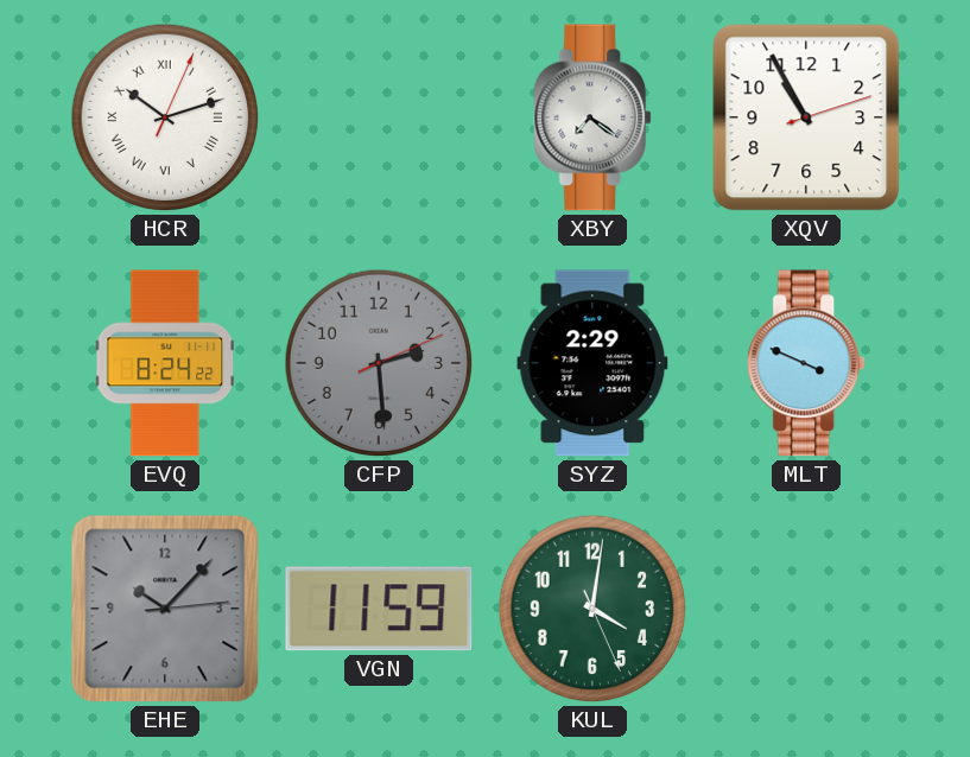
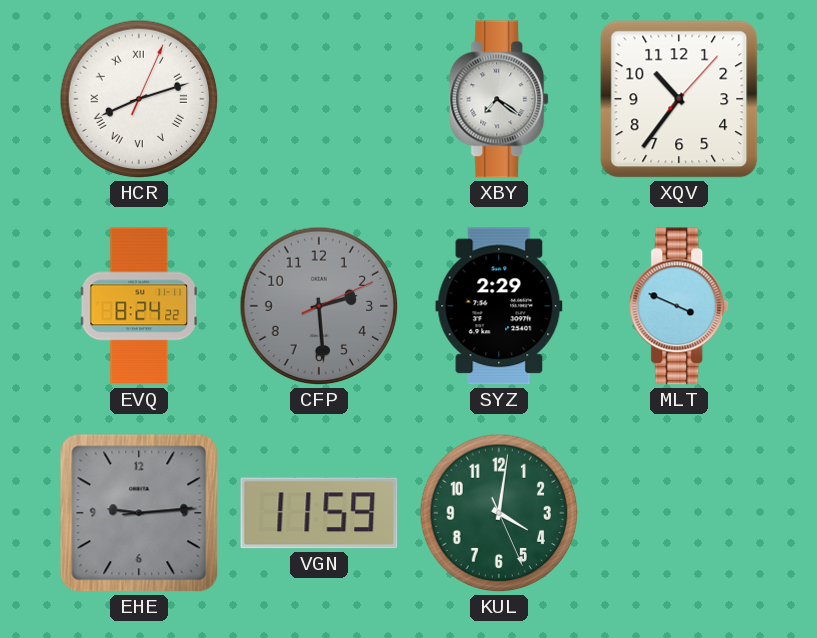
HCR: 10:12 -> 8:12 (139, 99)
XQV: 10:55 -> 10:36 (679, 99)
EHE: 10:07 -> 9:14 (139, 513)
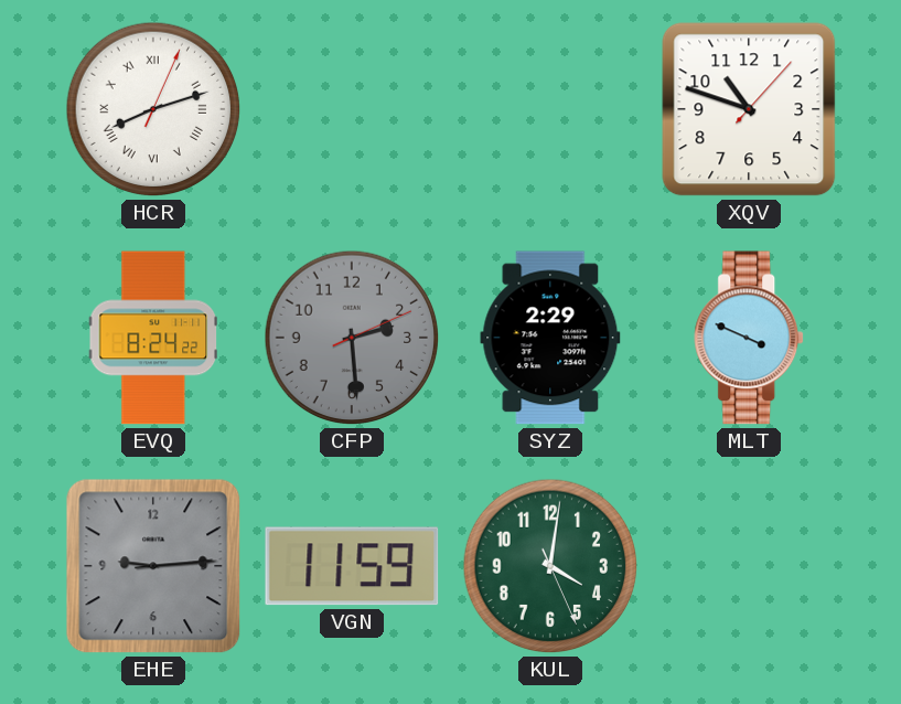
XBY: 7:21 -> none (500, 99)
XQV: 10:36 -> 10:48 (749, 109)
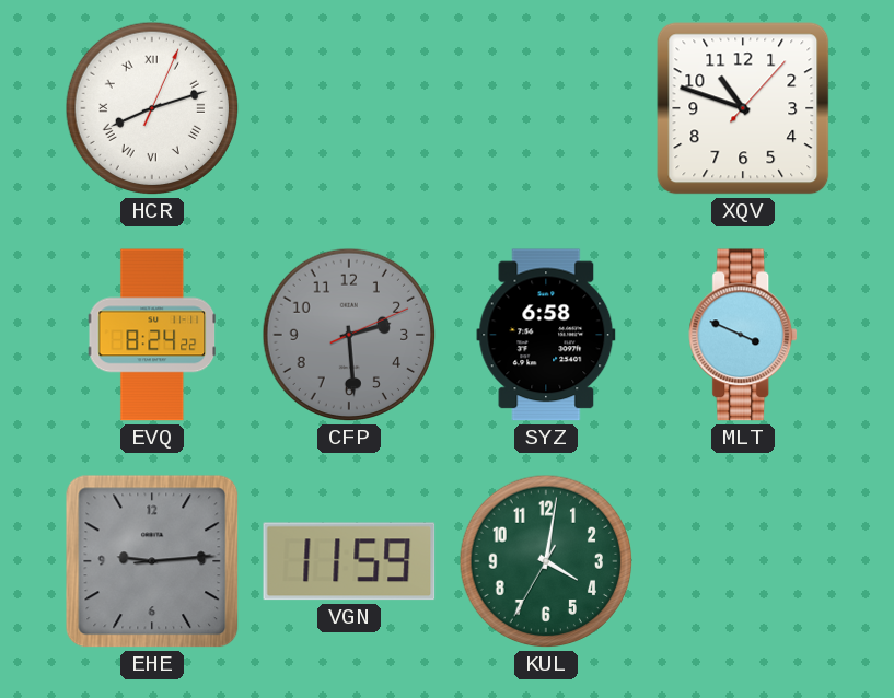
SYZ: 2:29 -> 6:58 (546, 335)
KUL: 4:01:26 -> 4:01:35 (546, 561)
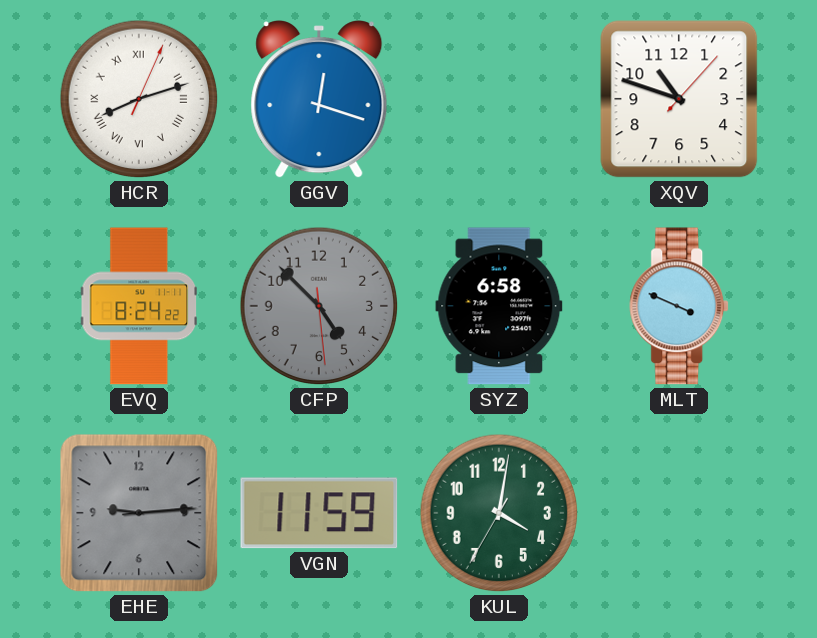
GGV: none -> 12:18 (319, 99)
CFP: 2:29 -> 4:52 (319, 306)
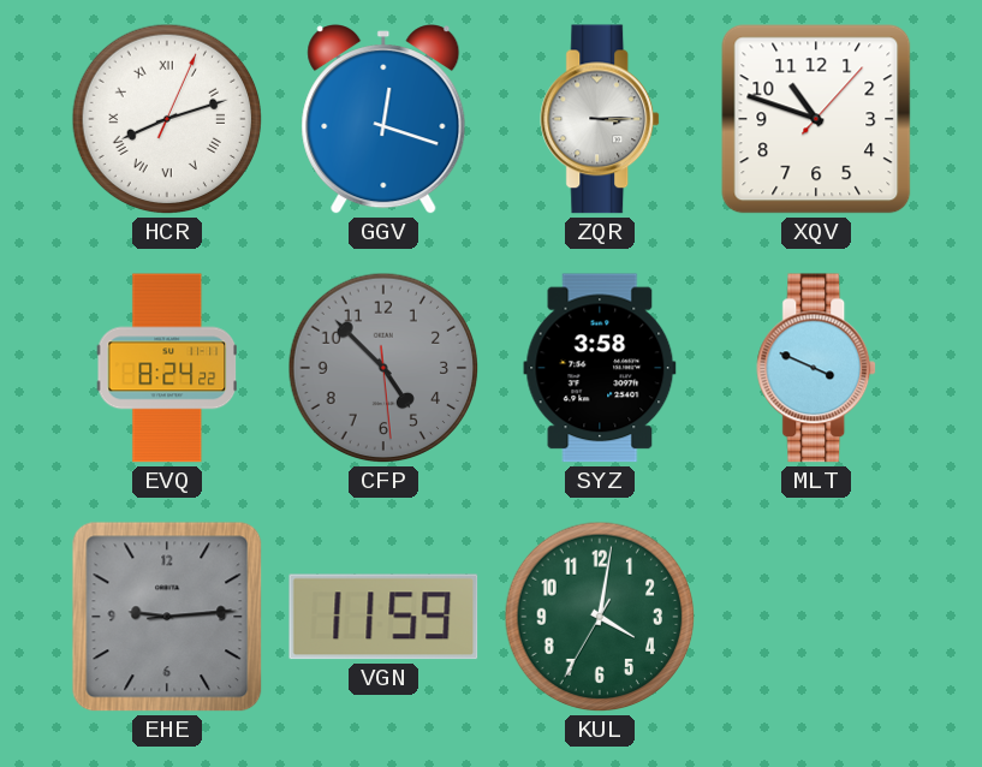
ZQR: none -> 3:15 (601, 119)
SYZ: 6:58 -> 3:58 (600, 368)
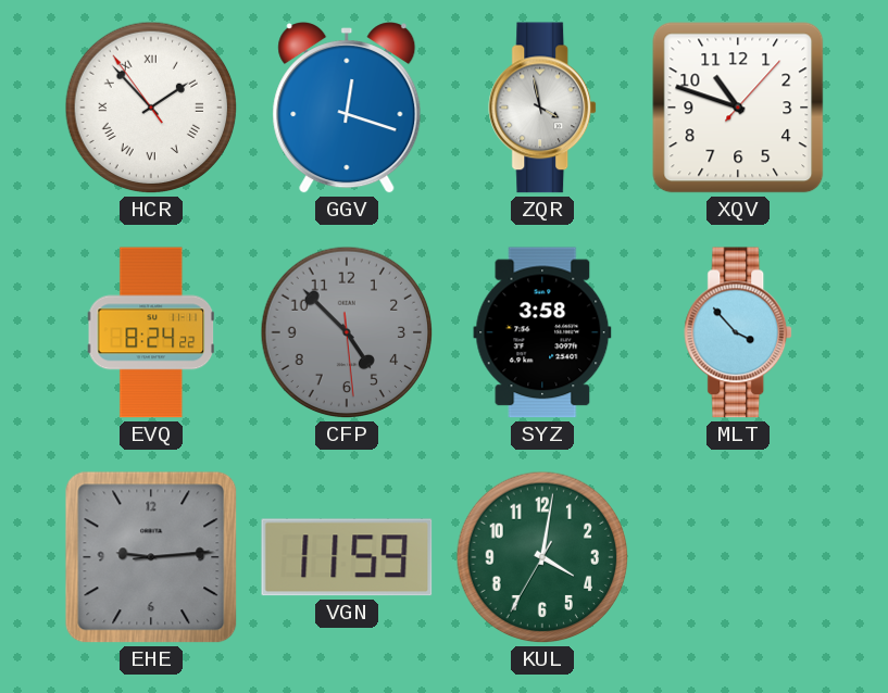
HCR: 8:12 -> 1:52 (151, 108)
ZQR: 3:15 -> 3:58 (543, 108)
MLT: 3:49 -> 3:53 (739, 332)
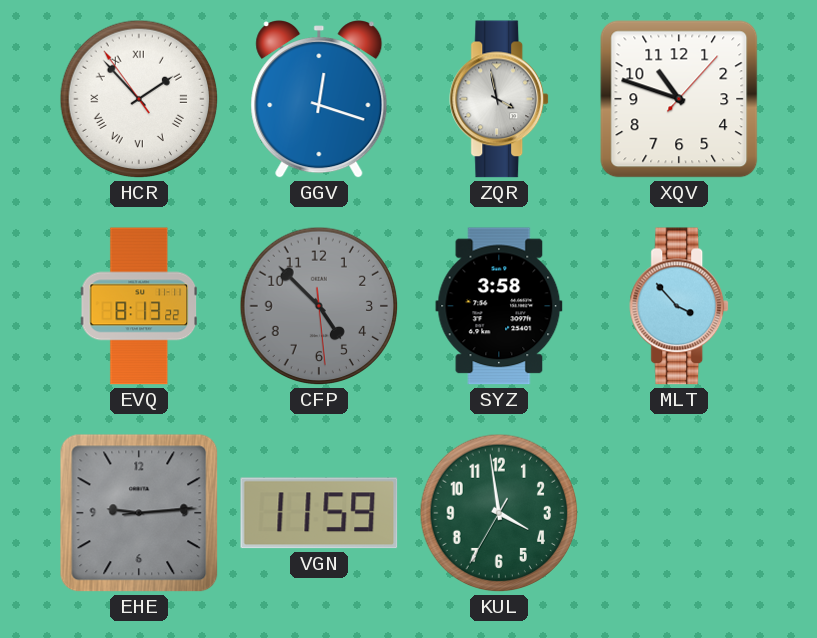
EVQ: 8:24 -> 8:13 (138, 306)
KUL: 4:01 -> 3:58 (499, 513)
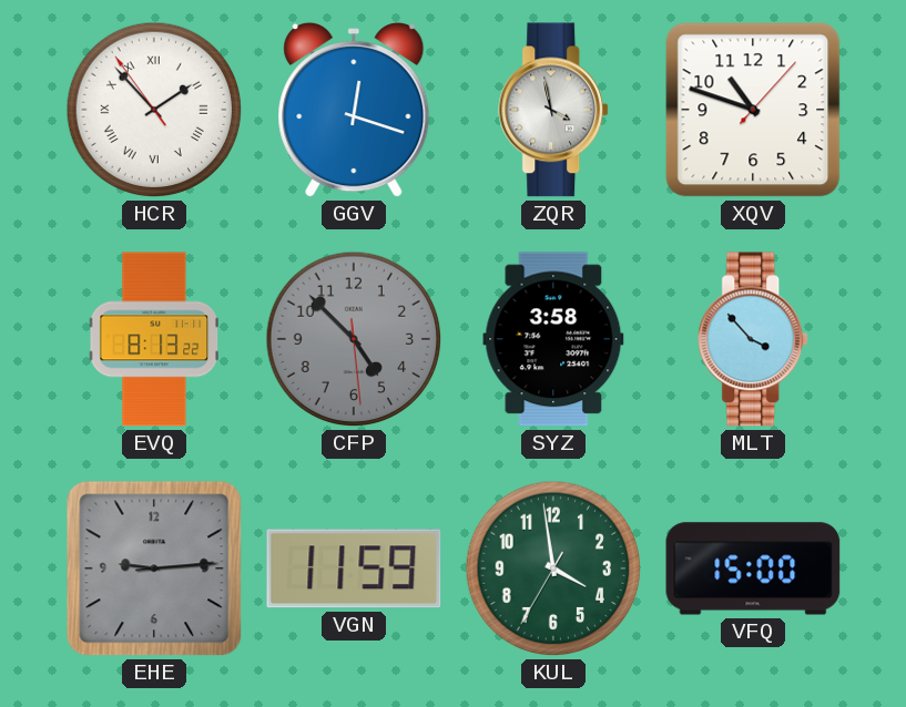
VFQ: none -> 15:00 (753, 568)
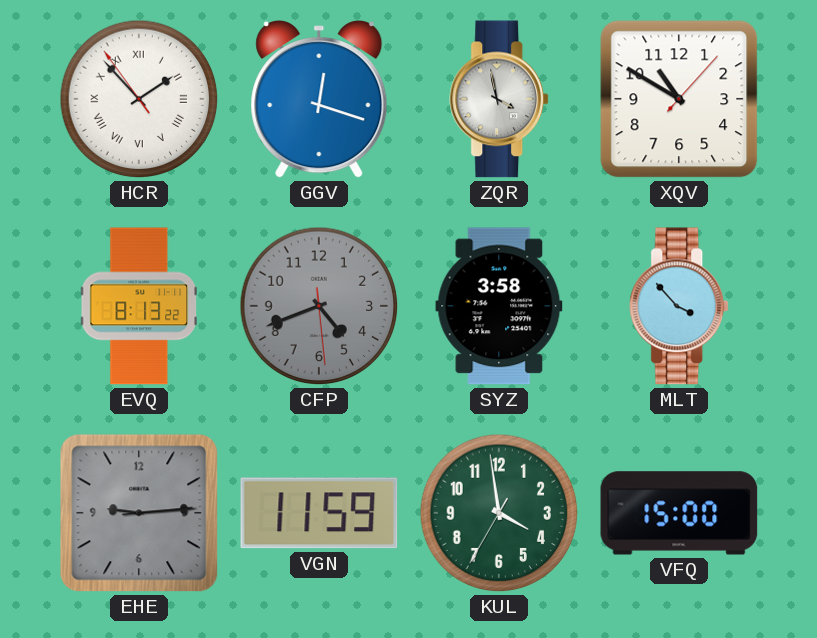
XQV: 10:48 -> 10:50 (679, 99)
CFP: 4:52 -> 4:41 (319, 306)
